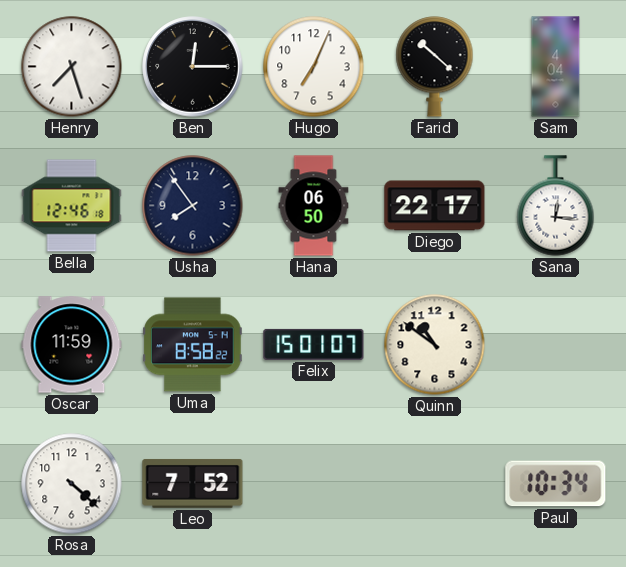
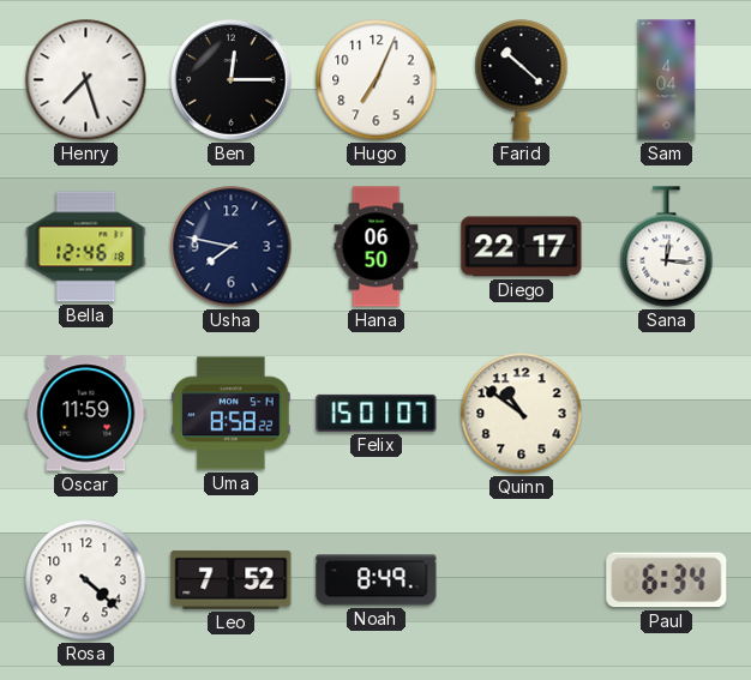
Usha: 7:54 -> 7:47 (232, 247)
Noah: none -> 8:49 (377, 580)
Paul: 10:34 -> 6:34 (667, 580)
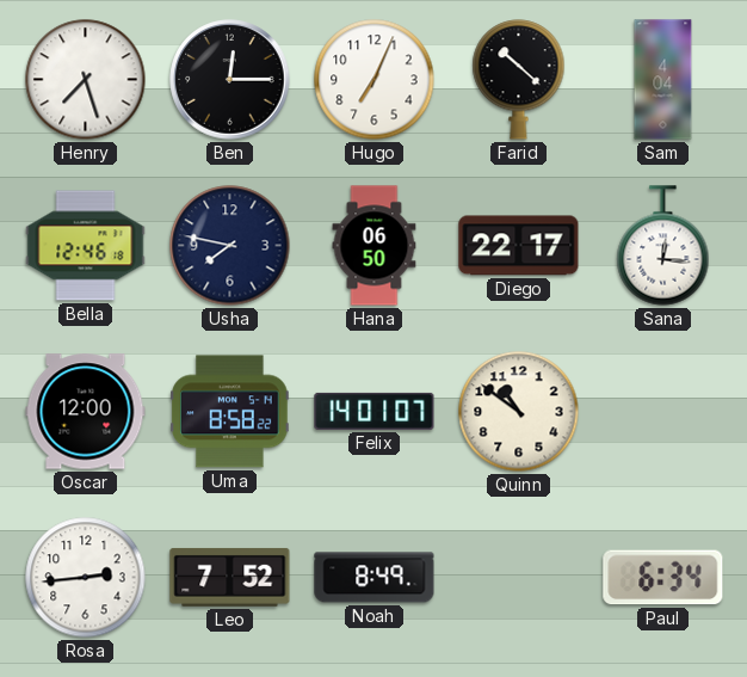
Oscar: 11:59 -> 12:00 (86, 412)
Felix: 15:01 -> 14:01 (375, 411)
Rosa: 4:22 -> 2:44 (86, 578)
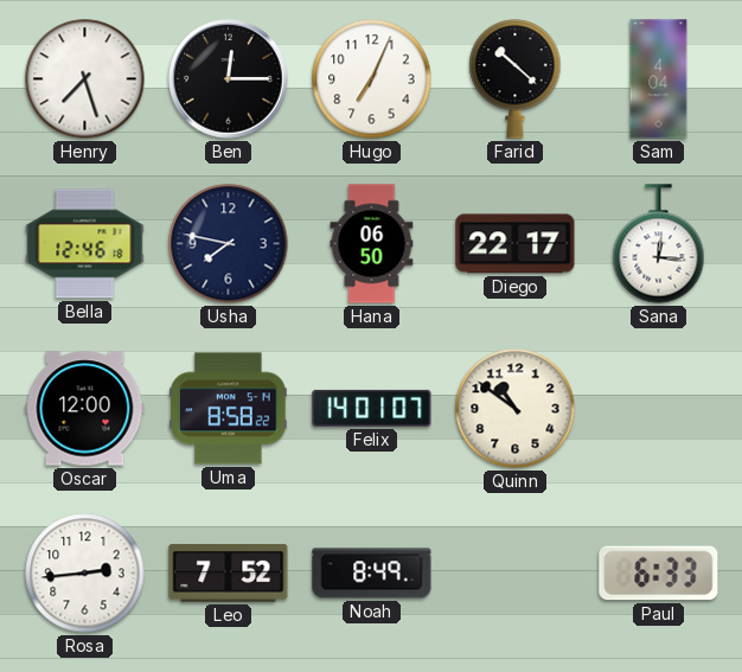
Paul: 6:34 -> 6:33 (659, 574)
